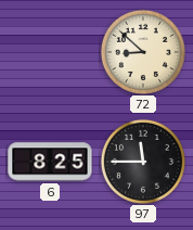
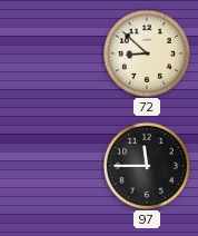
6: 8:25 -> none (50, 162)
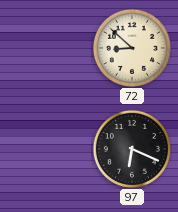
97: 11:45 -> 6:19 (132, 149)
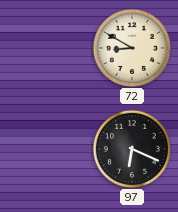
72: 8:52 -> 8:50 (132, 48)
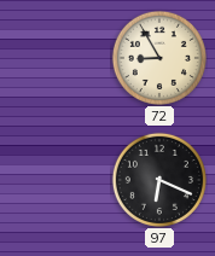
72: 8:50 -> 8:55 (159, 58)
